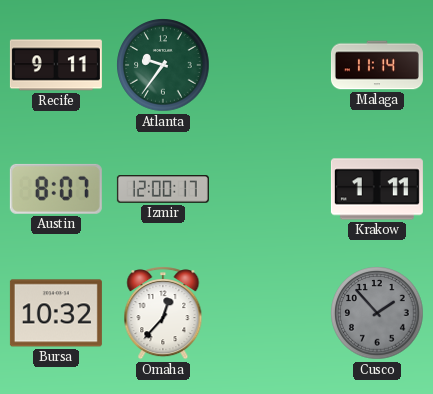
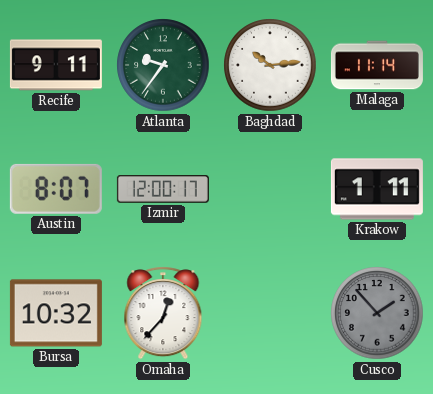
Baghdad: none -> 10:14 (270, 65)
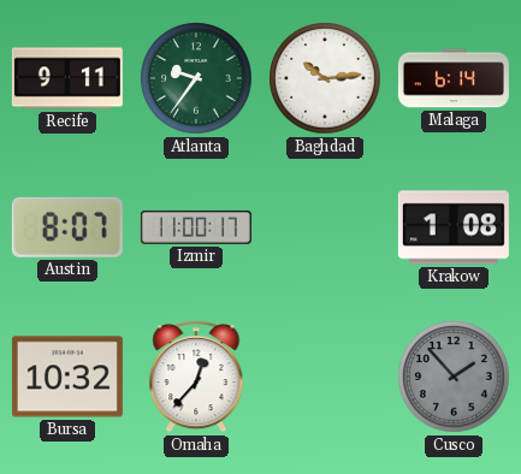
Malaga: 11:14 -> 6:14 (454, 78)
Izmir: 12:00 -> 11:00 (196, 227)
Krakow: 1:11 -> 1:08 (454, 227)
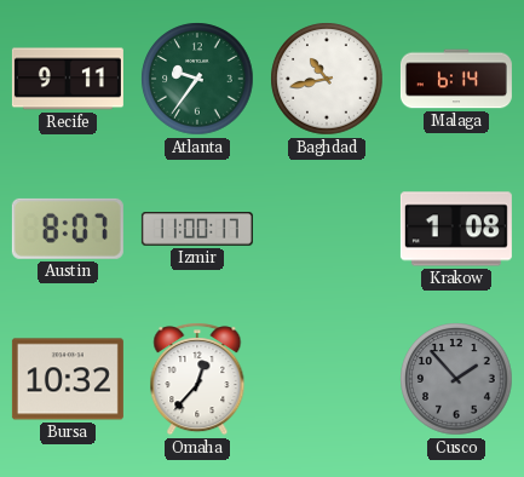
Baghdad: 10:14 -> 10:43 (327, 79)
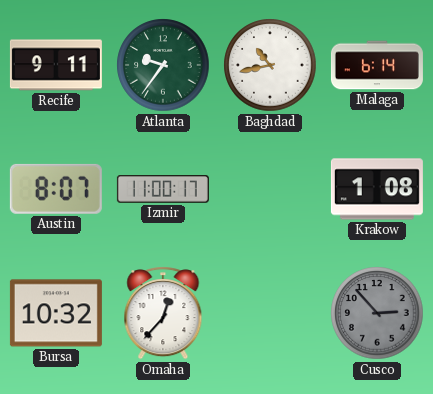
Cusco: 1:53 -> 2:53 (377, 313)
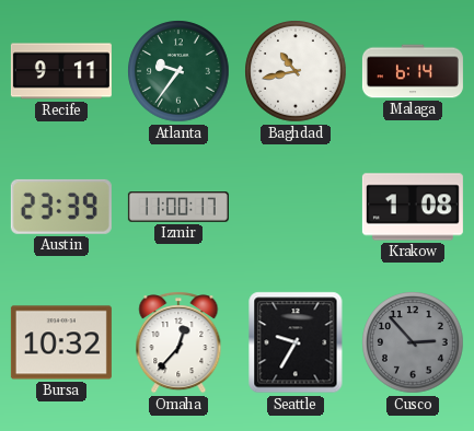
Austin: 8:07 -> 23:39 (61, 207)
Seattle: none -> 9:35 (296, 342)
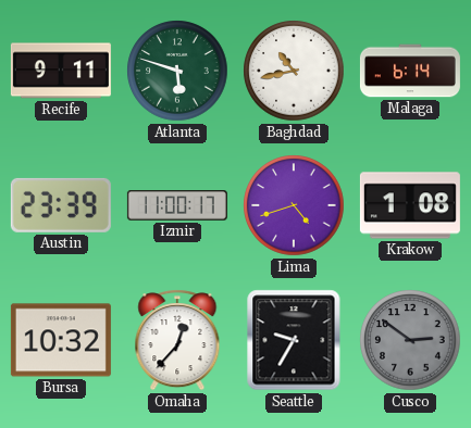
Atlanta: 9:36 -> 5:48 (177, 71)
Lima: none -> 4:42 (294, 205)
Cusco: 2:53 -> 2:51 (410, 340)
